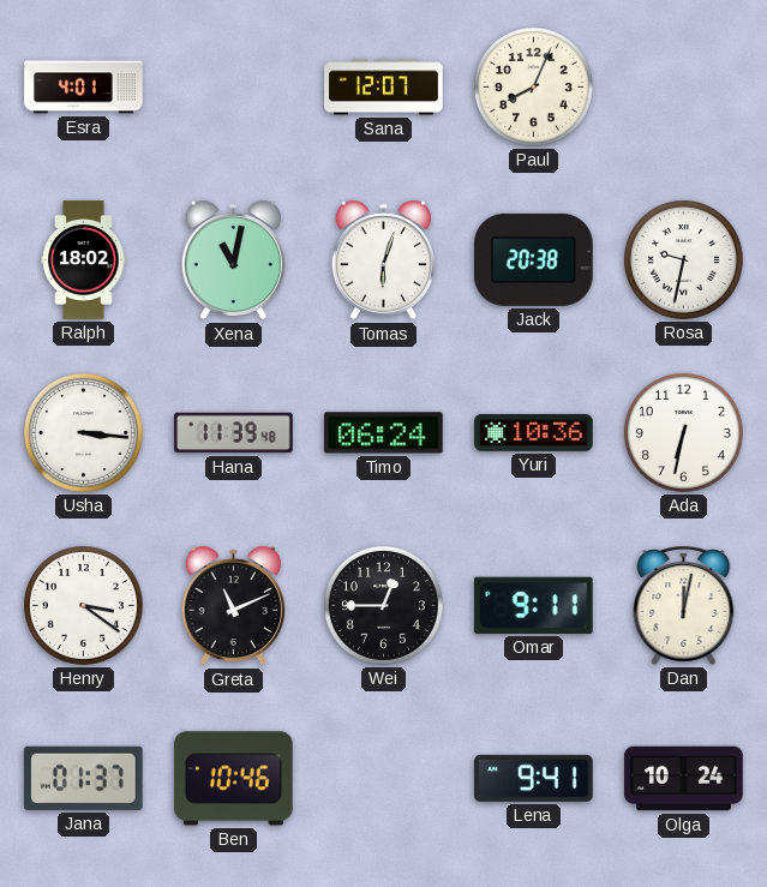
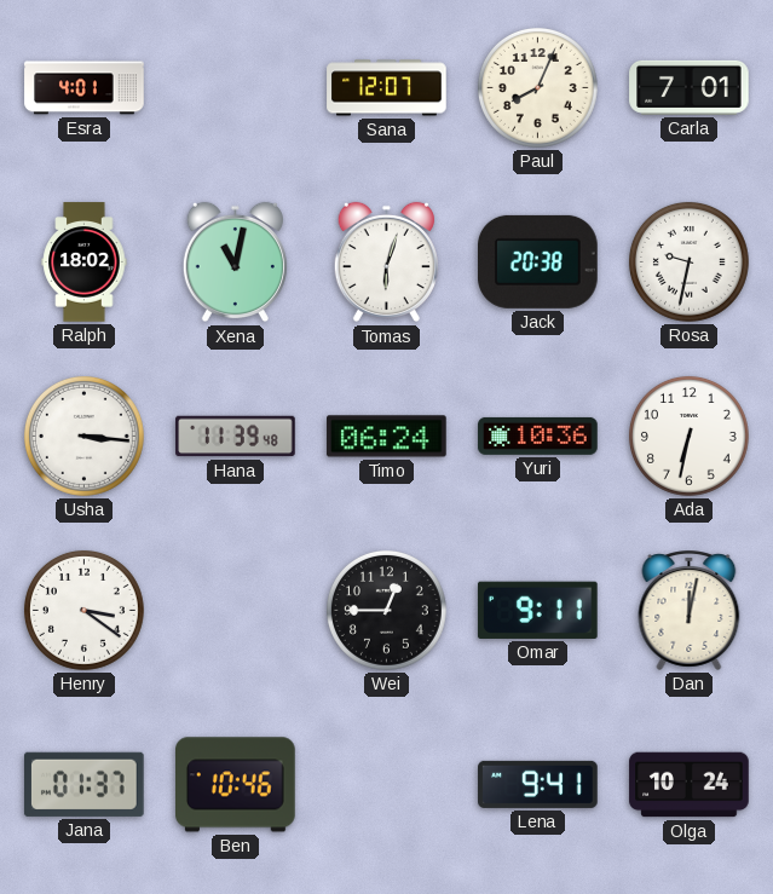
Carla: none -> 7:01 (690, 87)
Greta: 11:11 -> none (233, 606)
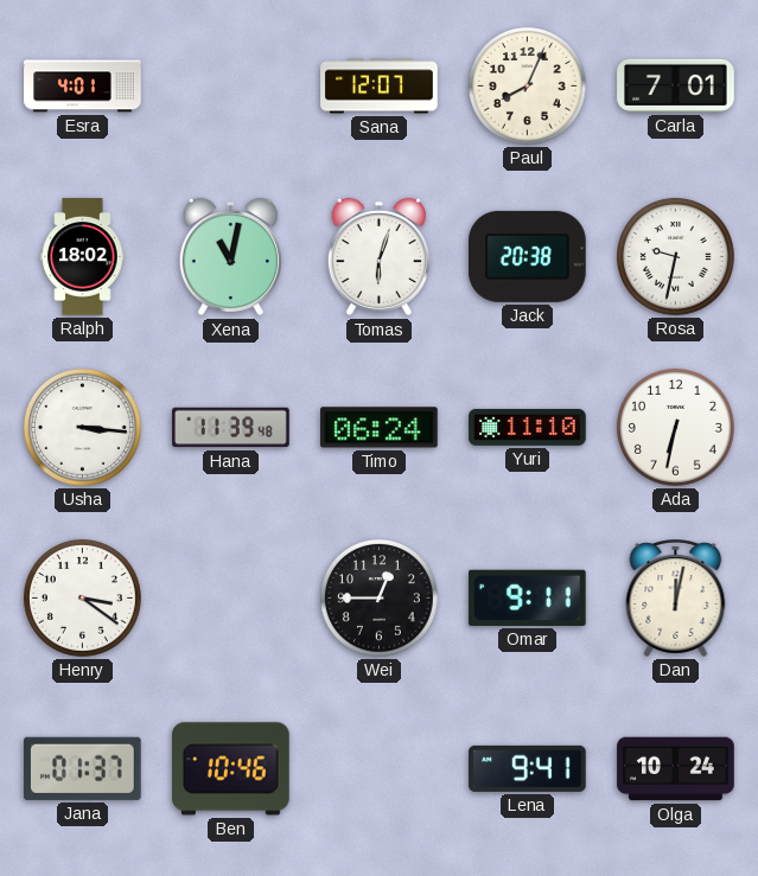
Yuri: 10:36 -> 11:10 (528, 427)
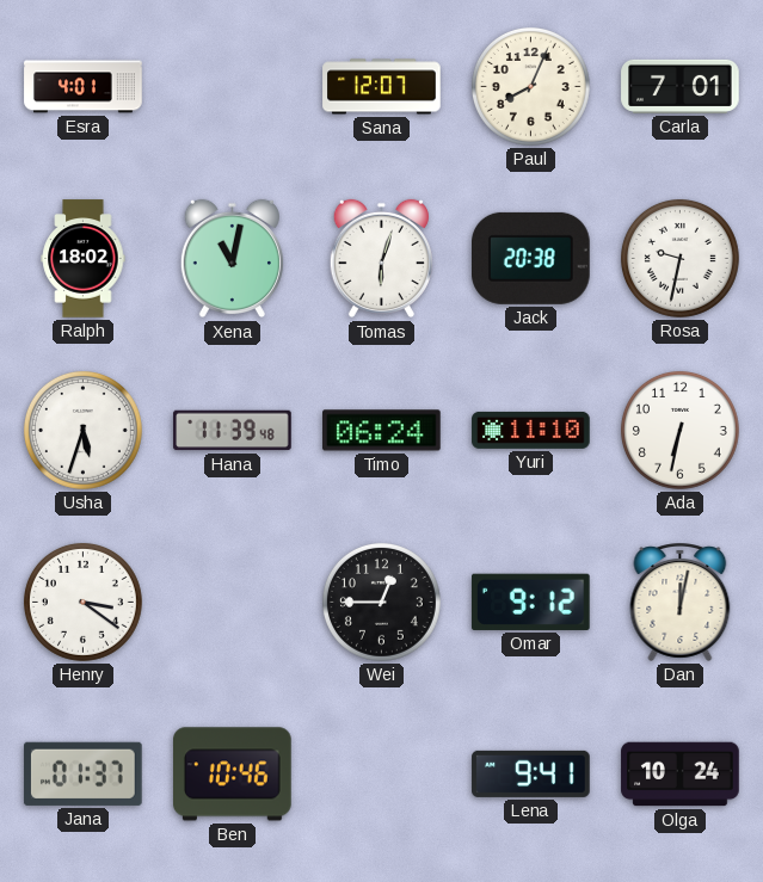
Usha: 3:16 -> 5:33 (82, 430)
Omar: 9:11 -> 9:12 (530, 602)
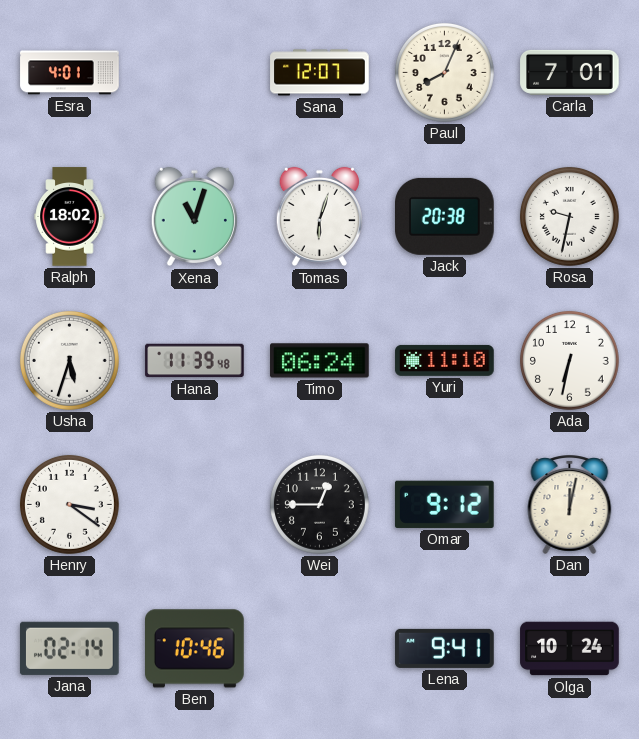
Xena: 11:02 -> 11:03 (194, 217)
Jana: 01:37 -> 02:14 (70, 648)
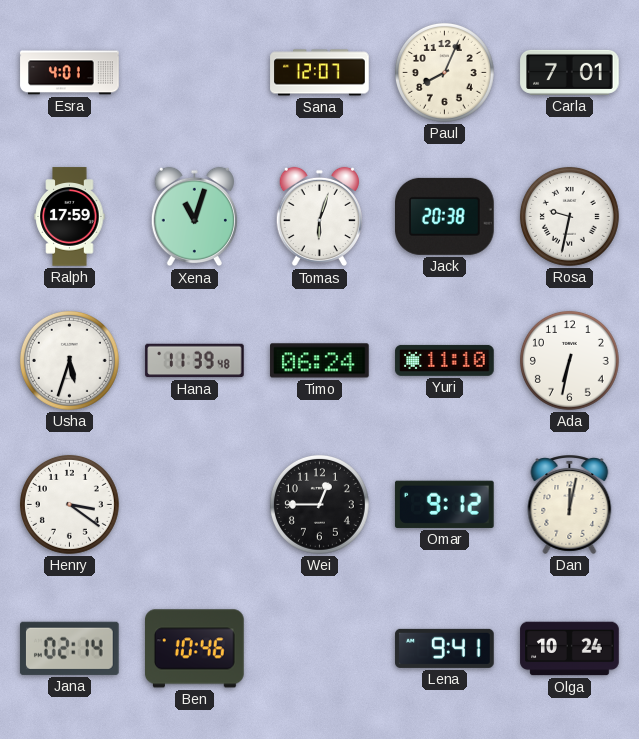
Ralph: 18:02 -> 17:59 (70, 217)
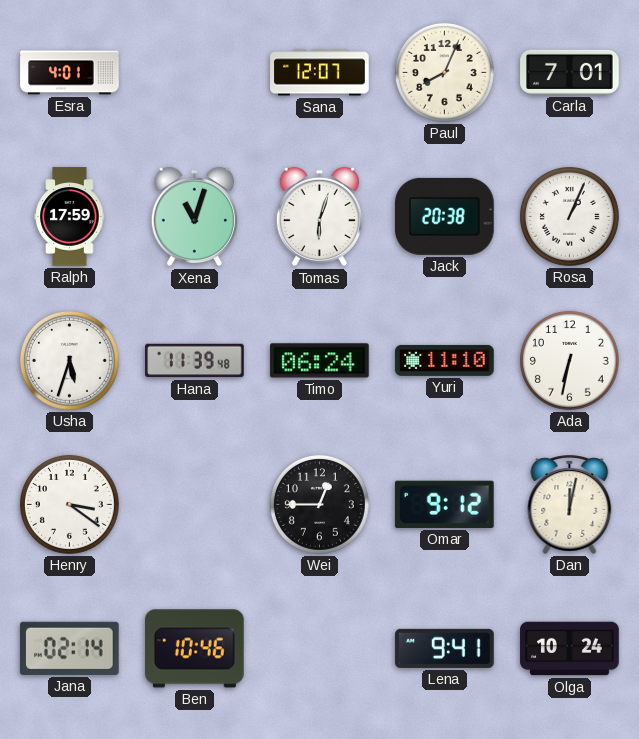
Rosa: 9:32 -> 1:04 (569, 216)
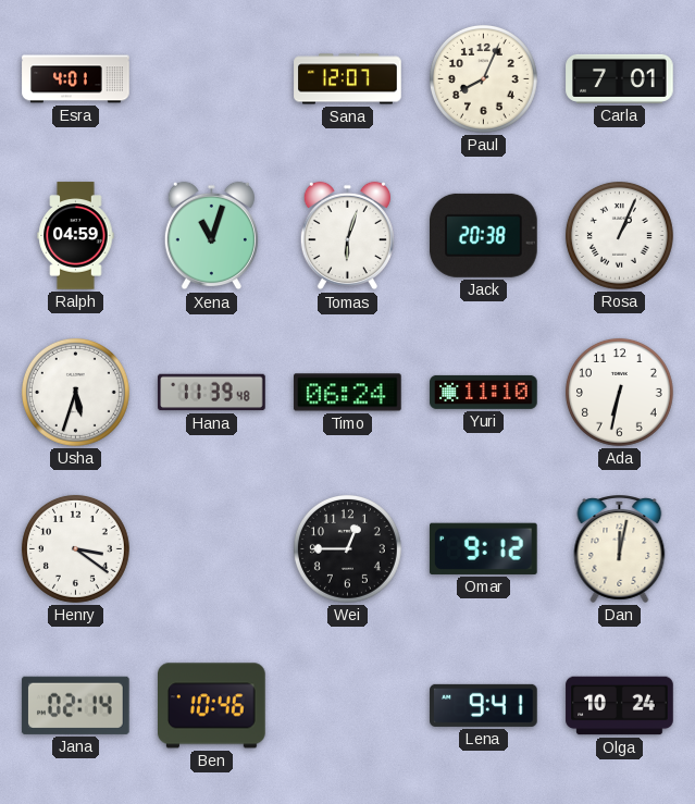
Ralph: 17:59 -> 04:59 (76, 236)
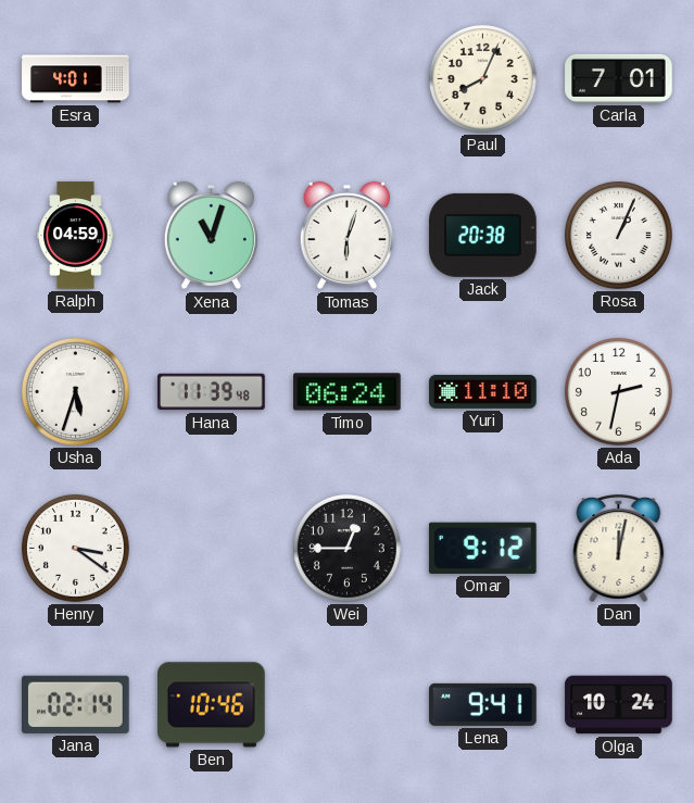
Sana: 12:07 -> none (348, 79)
Ada: 6:32 -> 2:32 (618, 391)
